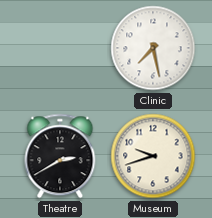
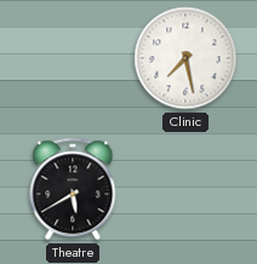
Theatre: 2:40 -> 5:40 (73, 189)
Museum: 9:42 -> none (153, 156)
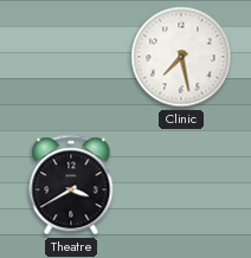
Theatre: 5:40 -> 3:40 (71, 185)
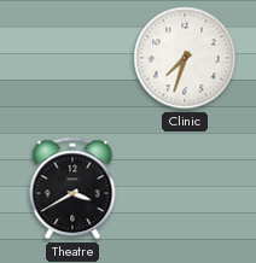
Clinic: 7:28 -> 7:33 (185, 58)
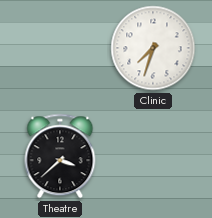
Theatre: 3:40 -> 3:38 (60, 156)
